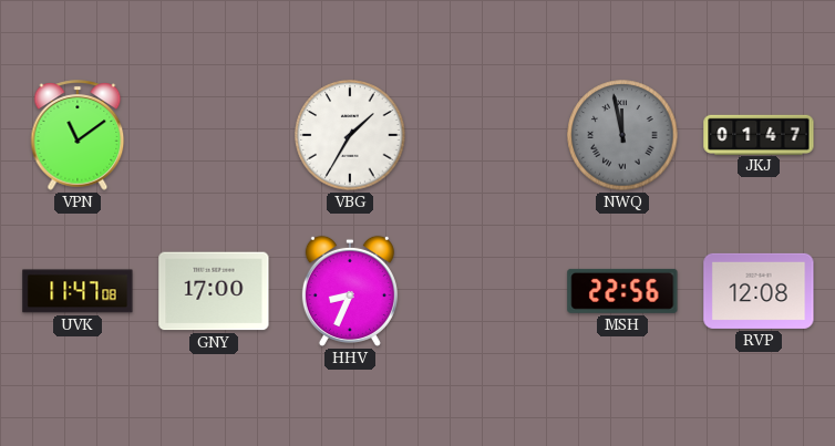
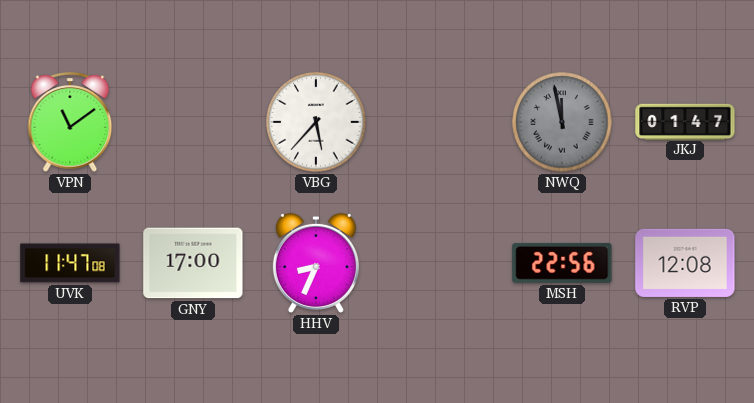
VBG: 1:35 -> 5:37 (316, 122)
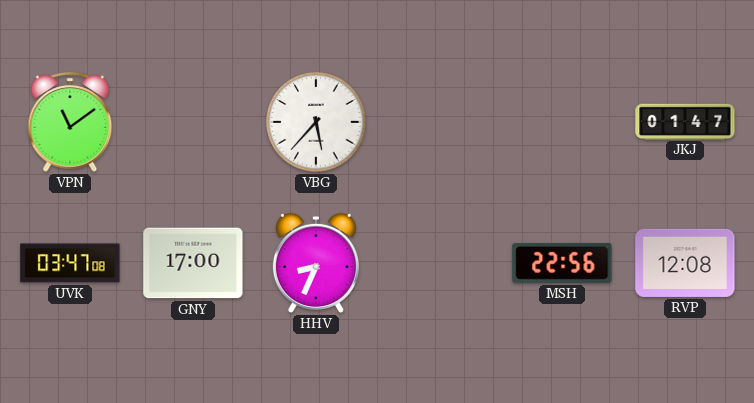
NWQ: 11:58 -> none (562, 122)
UVK: 11:47 -> 03:47 (70, 263)
